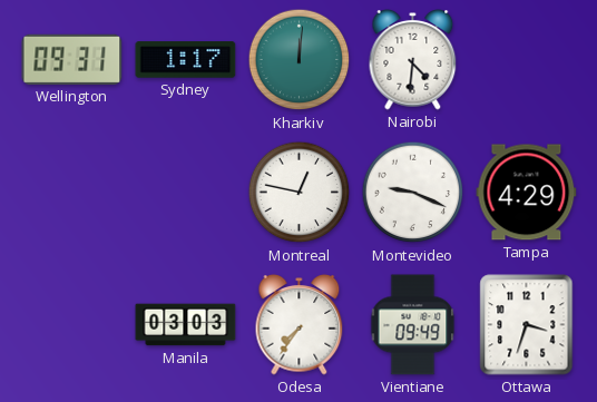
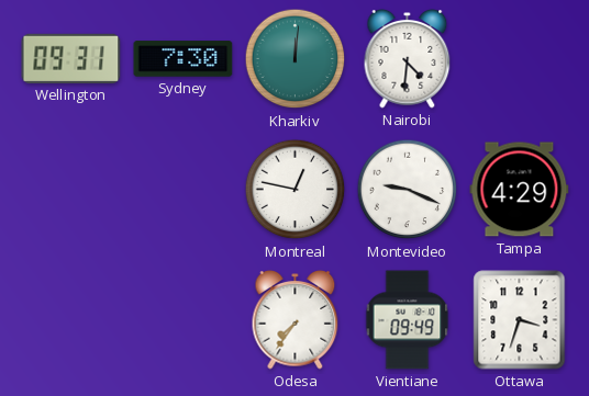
Sydney: 1:17 -> 7:30 (184, 59)
Manila: 03:03 -> none (186, 325)
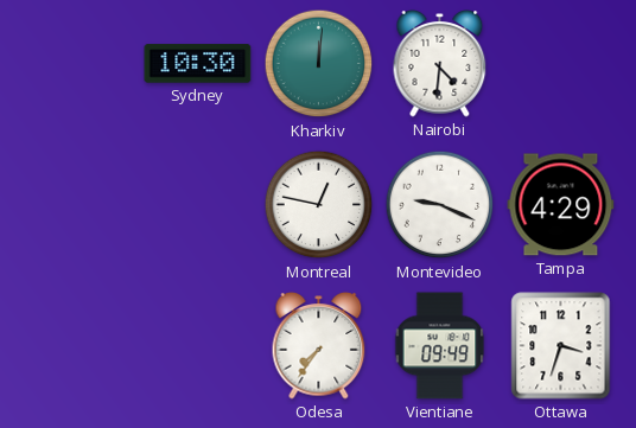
Wellington: 09:31 -> none (71, 58)
Sydney: 7:30 -> 10:30 (198, 64)
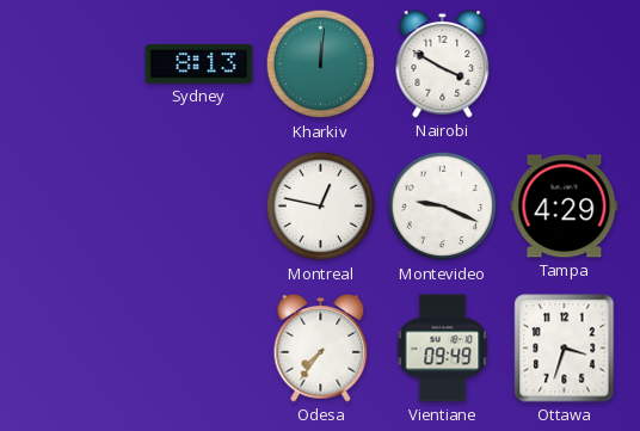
Sydney: 10:30 -> 8:13 (199, 64)
Nairobi: 4:31 -> 3:50 (443, 64)
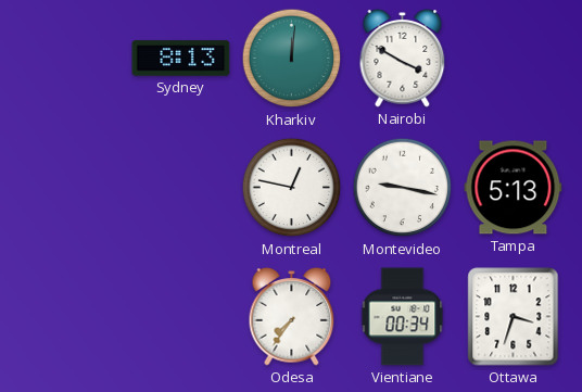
Montevideo: 9:19 -> 9:17 (403, 188)
Tampa: 4:29 -> 5:13 (514, 188)
Vientiane: 09:49 -> 00:34 (403, 317)
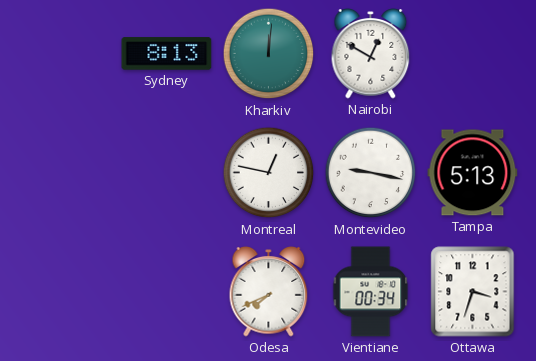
Nairobi: 3:50 -> 12:50 (371, 54)
Odesa: 7:36 -> 7:41 (269, 292)
